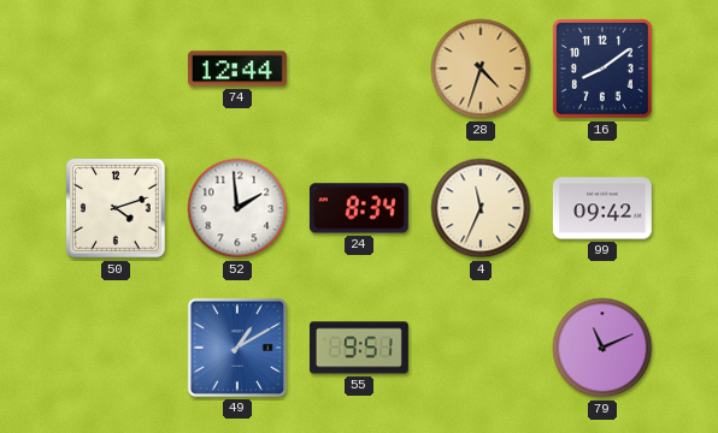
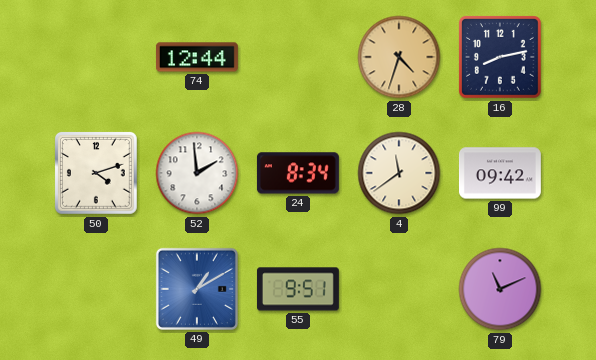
16: 8:09 -> 8:13 (500, 57)
4: 11:34 -> 11:39 (399, 173)
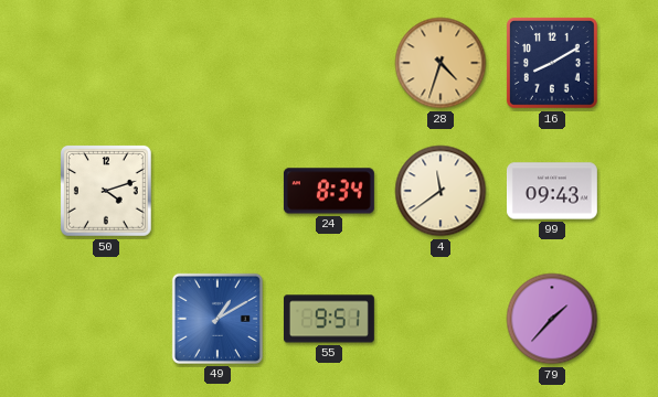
74: 12:44 -> none (197, 57)
16: 8:13 -> 8:10 (552, 63)
52: 1:59 -> none (197, 173)
99: 09:42 -> 09:43 (552, 191)
79: 11:11 -> 1:37 (552, 319)
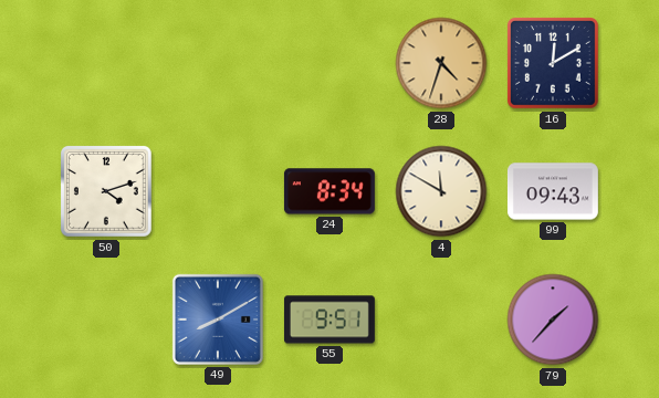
16: 8:10 -> 12:10 (553, 63)
4: 11:39 -> 11:50 (441, 191)
49: 1:10 -> 8:10 (218, 320)
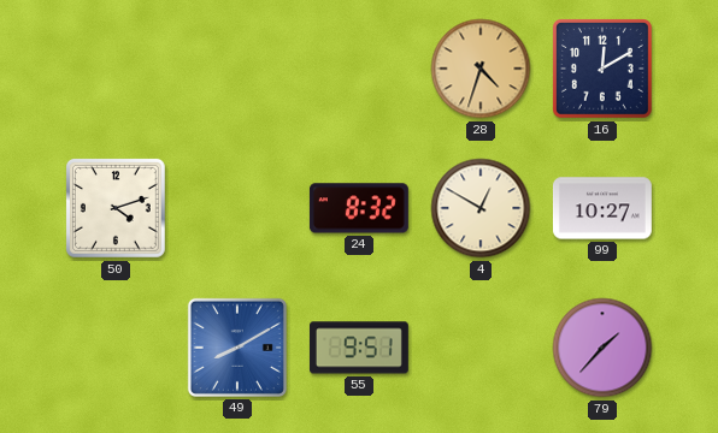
24: 8:34 -> 8:32 (359, 208)
4: 11:50 -> 12:50 (481, 208)
99: 09:43 -> 10:27 (602, 208)
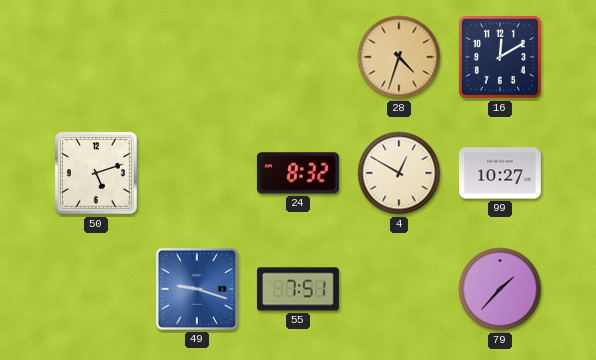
50: 4:12 -> 5:12 (96, 173)
49: 8:10 -> 9:18 (197, 289)
55: 9:51 -> 7:51 (298, 289)
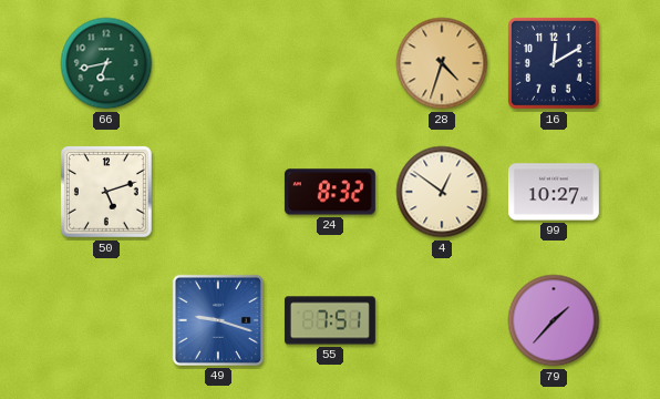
66: none -> 6:43 (106, 63)
4: 12:50 -> 12:51 (442, 192)
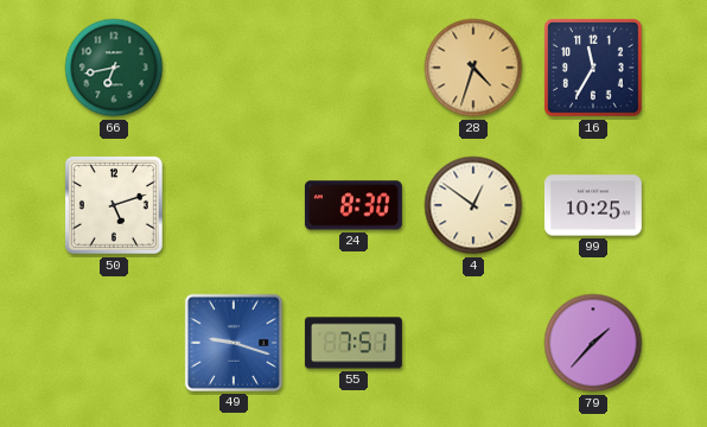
16: 12:10 -> 11:35 (593, 68)
24: 8:32 -> 8:30 (353, 205)
99: 10:27 -> 10:25 (593, 205)
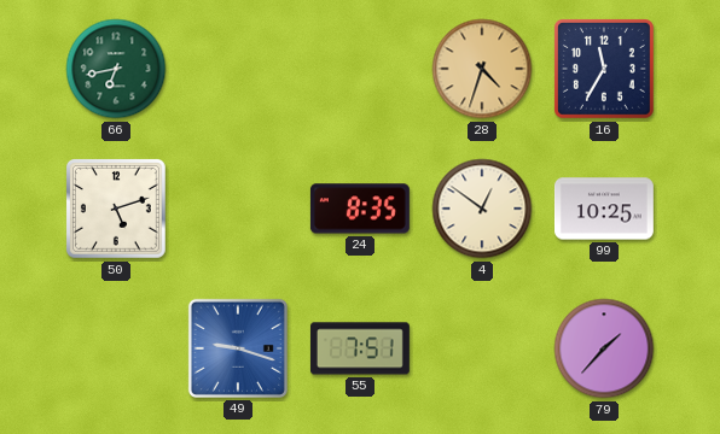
24: 8:30 -> 8:35 (360, 209)
